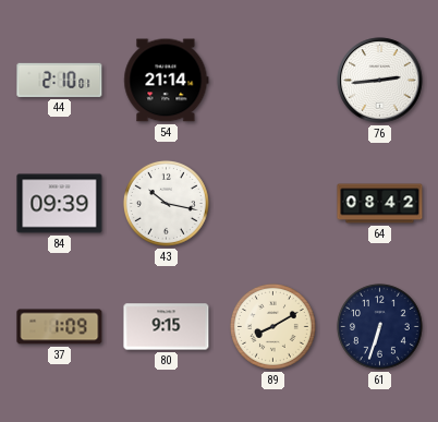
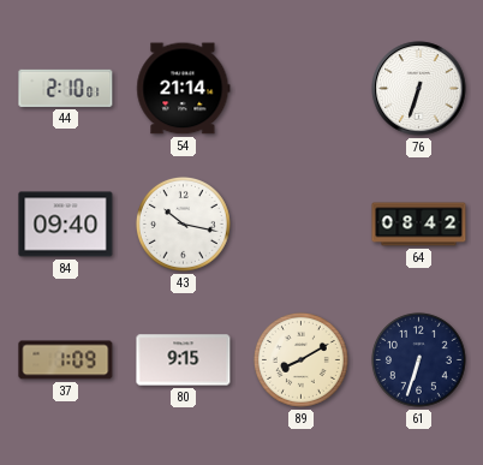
76: 2:44 -> 6:33 (419, 89)
84: 09:39 -> 09:40 (66, 225)
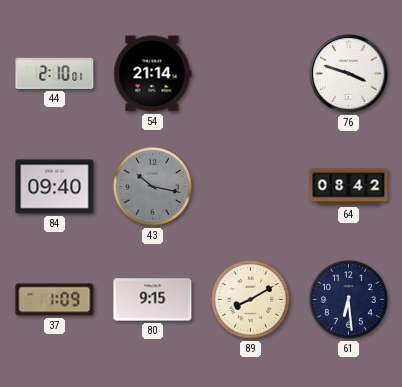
76: 6:33 -> 3:48 (349, 74)
43 dial: white -> grey (153, 187)
61: 6:33 -> 6:29 (349, 300)
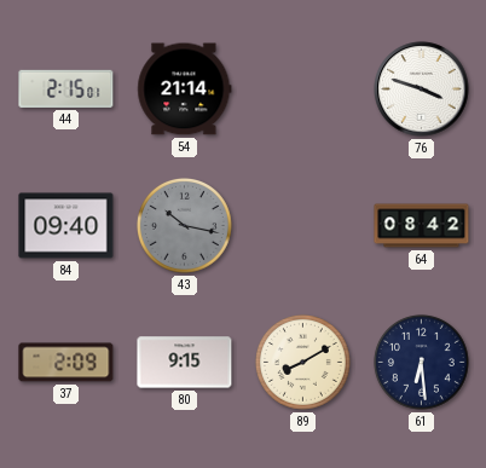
44: 2:10 -> 2:15 (66, 88)
37: 1:09 -> 2:09 (66, 363)
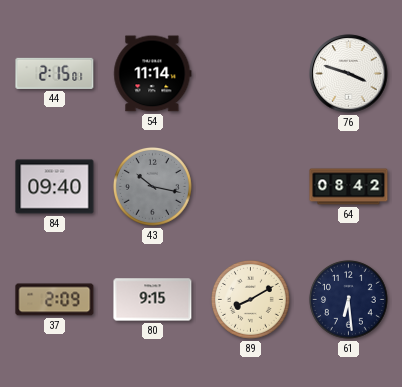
54: 21:14 -> 11:14 (153, 74)
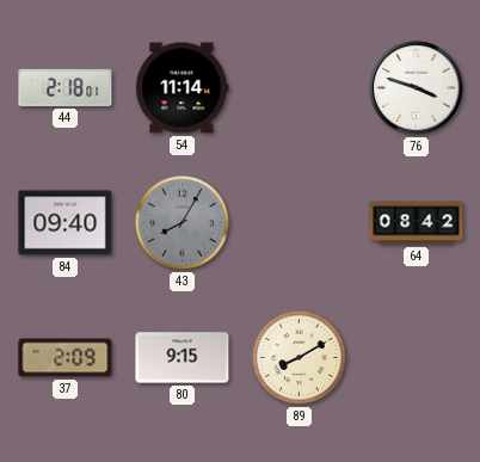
44: 2:15 -> 2:18 (66, 87)
43: 10:17 -> 8:05 (183, 223)
61: 6:29 -> none (349, 300)
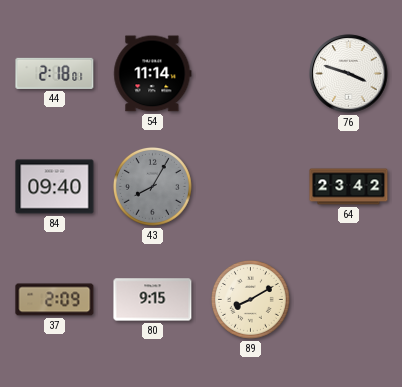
64: 08:42 -> 23:42 (349, 187)
